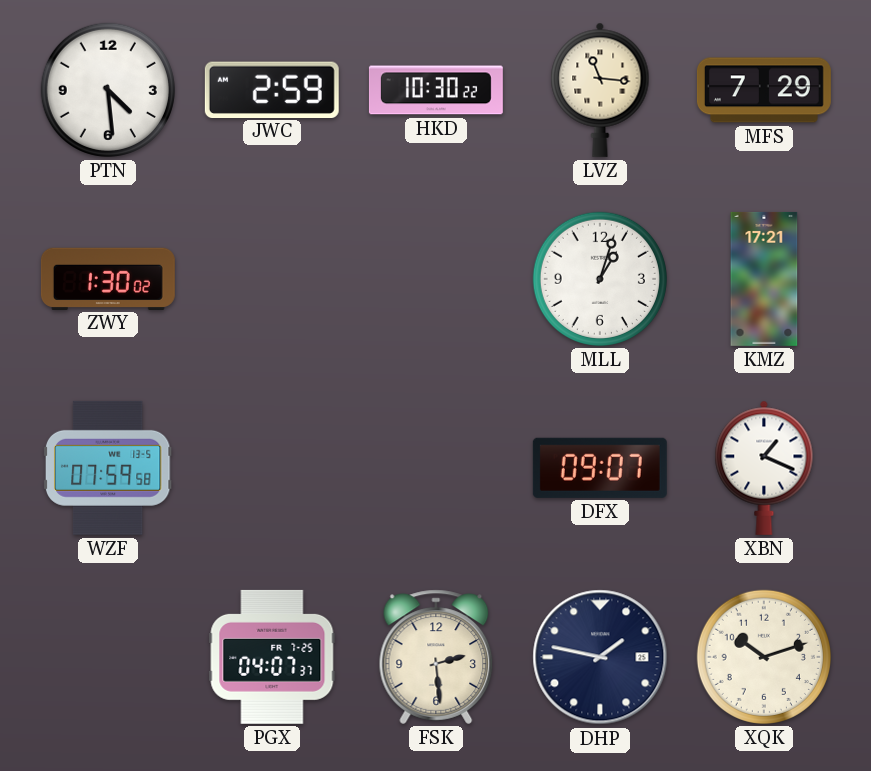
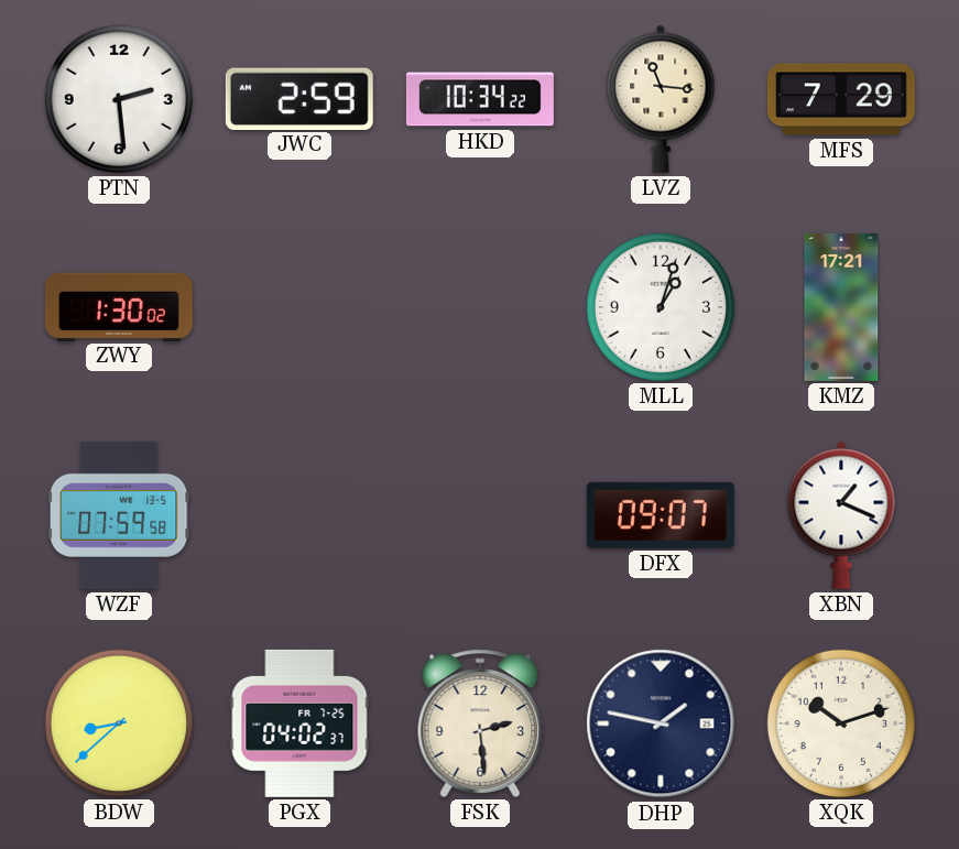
PTN: 4:29 -> 2:29 (119, 99)
HKD: 10:30 -> 10:34 (480, 99)
BDW: none -> 8:38 (119, 723)
PGX: 04:07 -> 04:02 (299, 723)
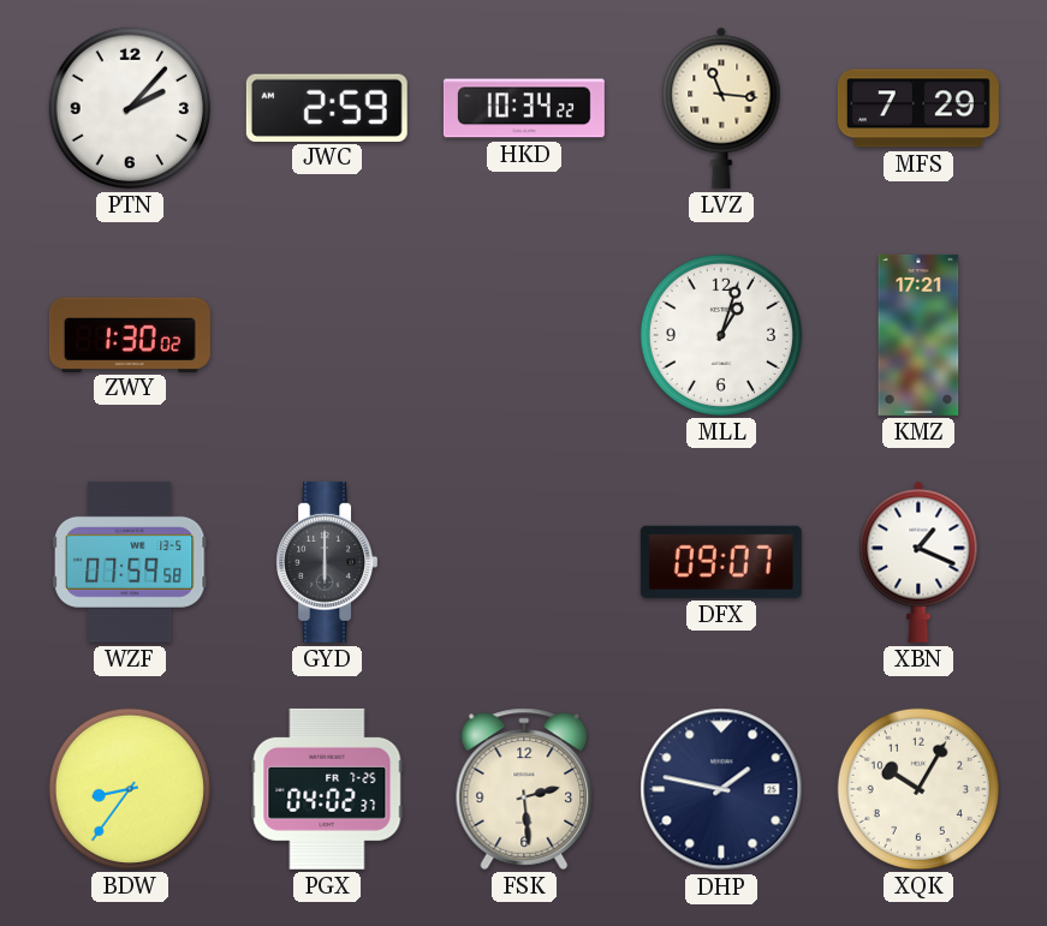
PTN: 2:29 -> 2:07 (130, 108)
GYD: none -> 6:00 (326, 562)
BDW: 8:38 -> 8:36 (130, 789)
XQK: 10:12 -> 10:05 (918, 789)
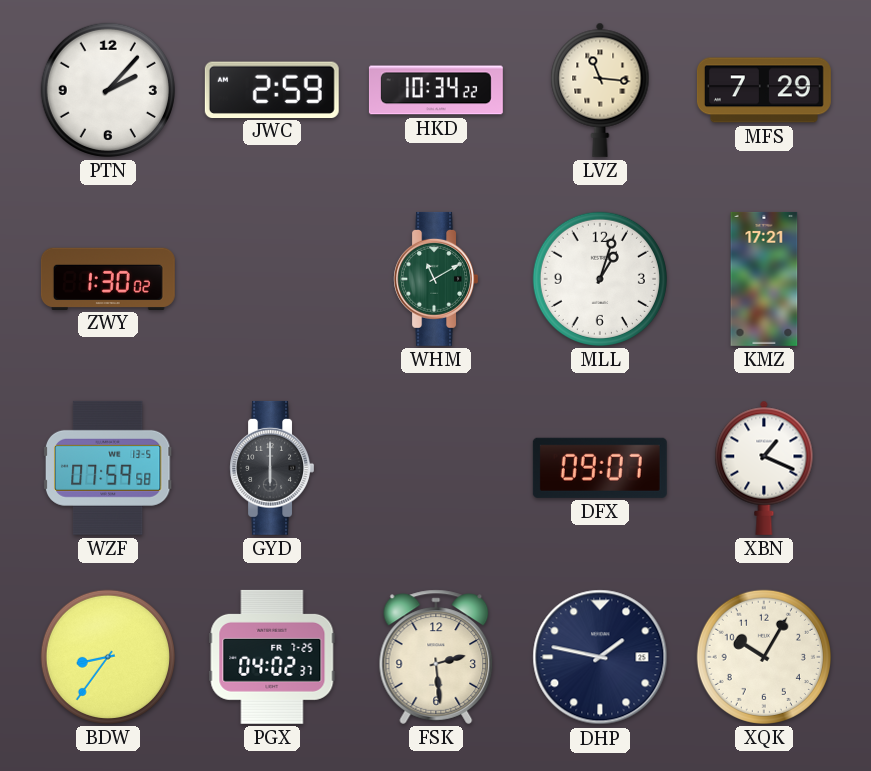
WHM: none -> 11:10 (435, 279)
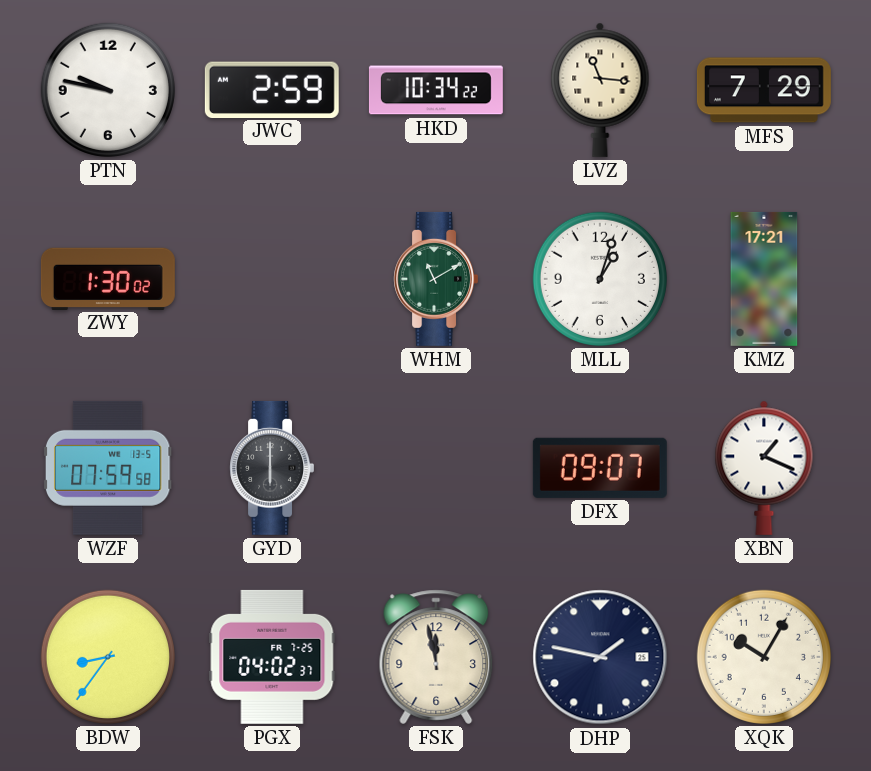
PTN: 2:07 -> 9:47 (108, 90)
FSK: 2:29 -> 11:58 (436, 657)
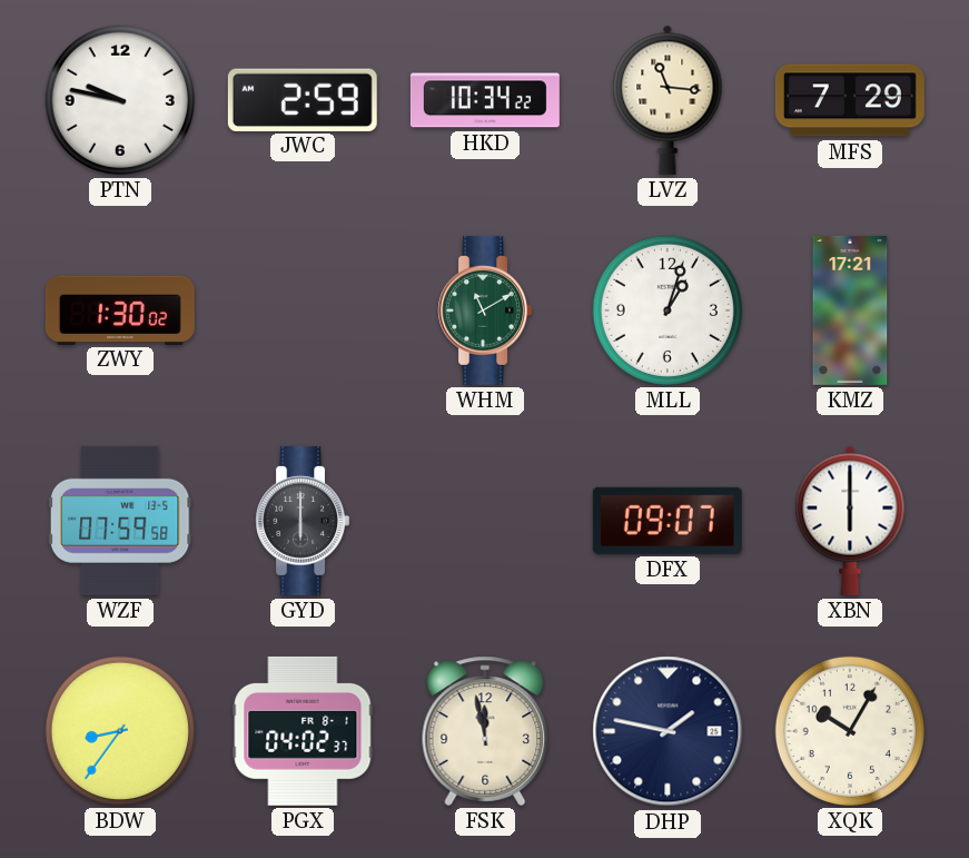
XBN: 1:19 -> 6:00 (850, 521)
PGX date: FR 7-25 -> FR 8-1 (303, 731)
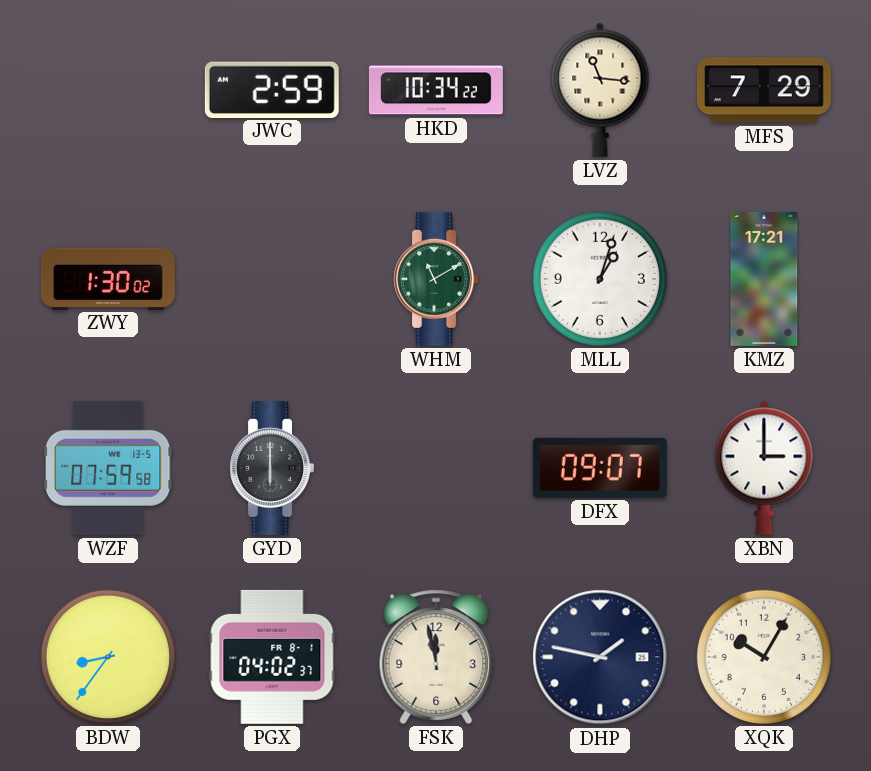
PTN: 9:47 -> none (120, 100)
XBN: 6:00 -> 3:00 (764, 468)
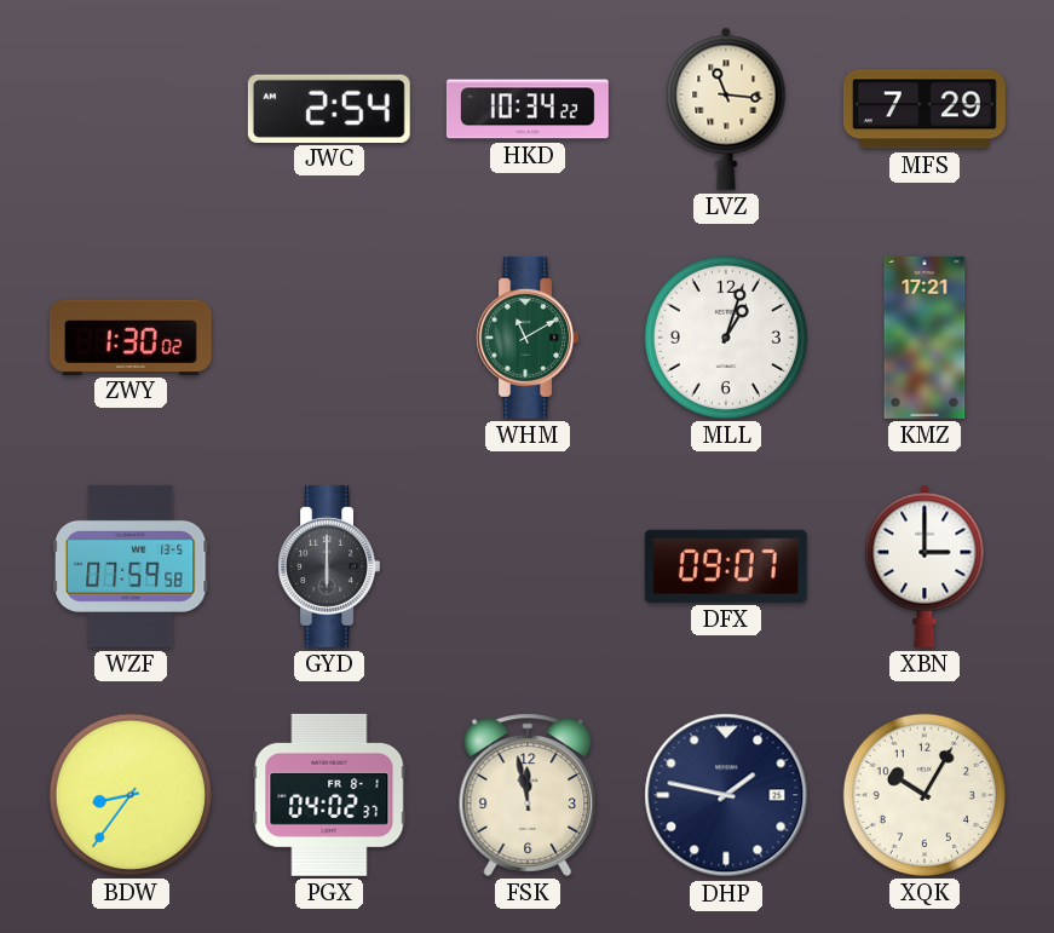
JWC: 2:59 -> 2:54 (329, 108)
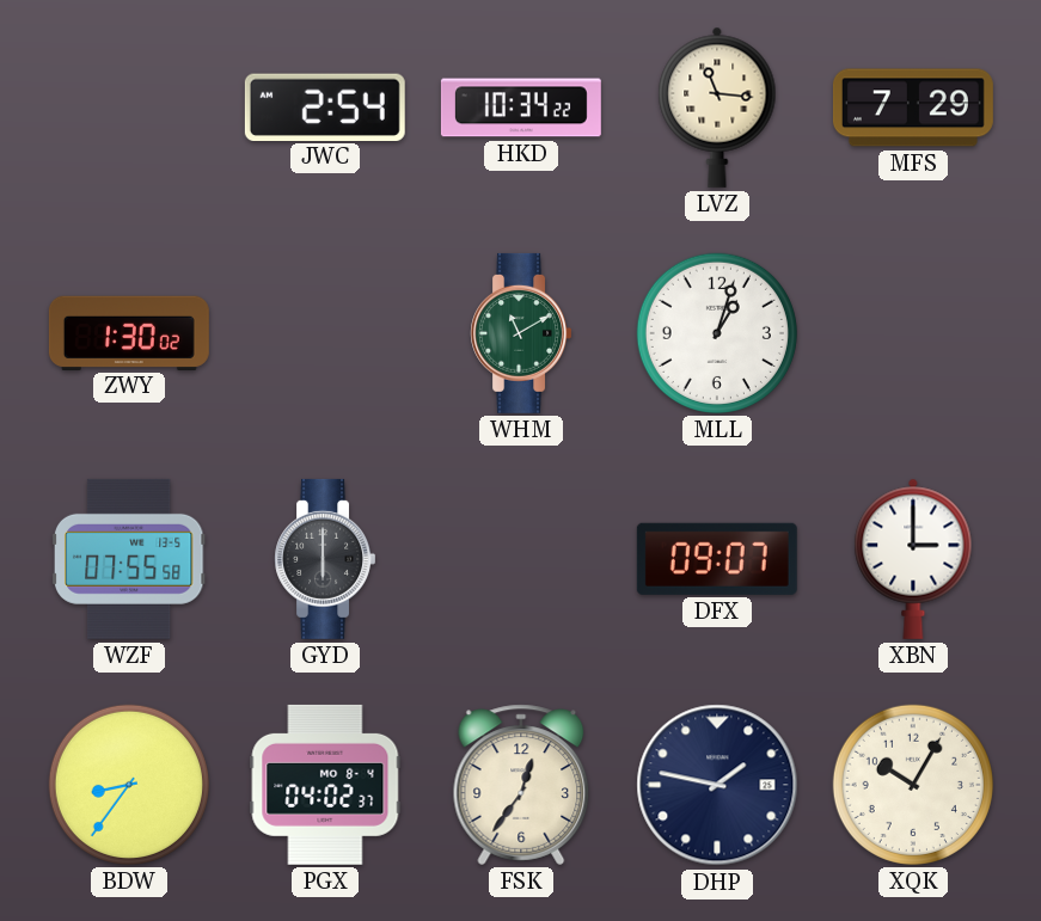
KMZ: 17:21 -> none (925, 338)
WZF: 07:59 -> 07:55 (129, 559)
PGX date: FR 8-1 -> MO 8-4 (325, 785)
FSK: 11:58 -> 12:36 (521, 785)
